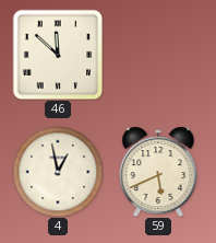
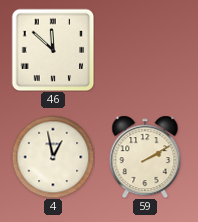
59: 5:41 -> 2:10 (145, 157)
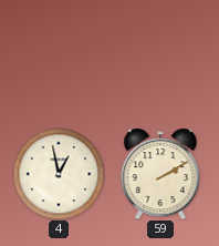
46: 11:52 -> none (53, 50)
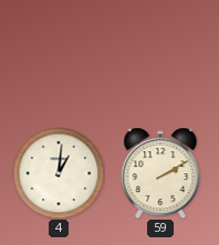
4: 12:58 -> 1:01 (59, 173)
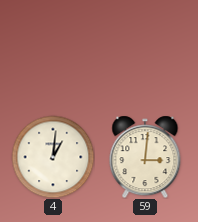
59: 2:10 -> 3:01 (145, 157)
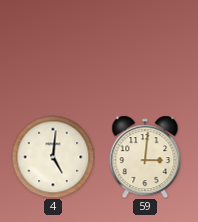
4: 1:01 -> 5:01 (53, 157)
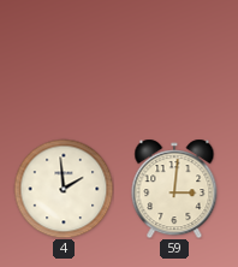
4: 5:01 -> 1:59 (64, 189)
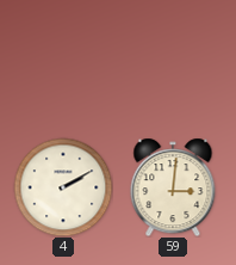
4: 1:59 -> 2:10 (63, 187)
